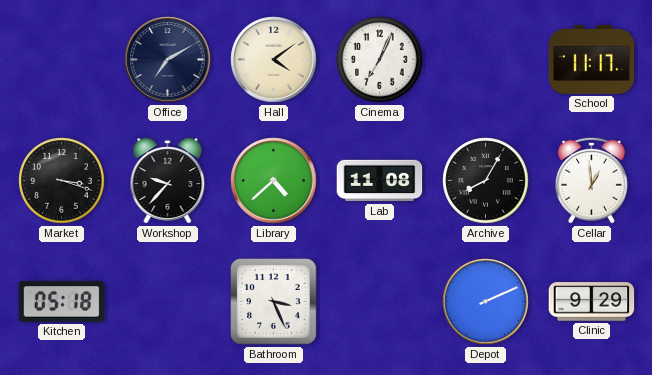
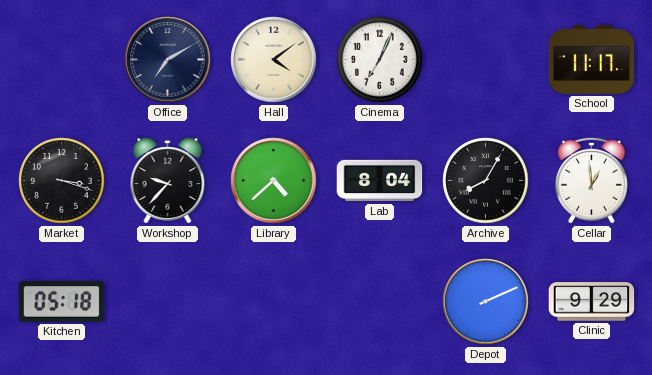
Lab: 11:08 -> 8:04 (380, 181)
Bathroom: 3:26 -> none (274, 302)
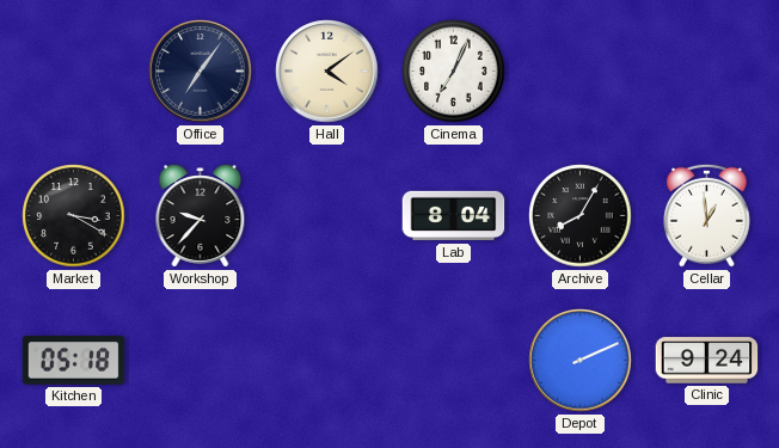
Office: 7:10 -> 7:06 (201, 72)
School: 11:17 -> none (592, 60)
Market: 3:18 -> 3:20 (74, 216)
Library: 4:38 -> none (274, 181)
Clinic: 9:29 -> 9:24 (707, 361)
